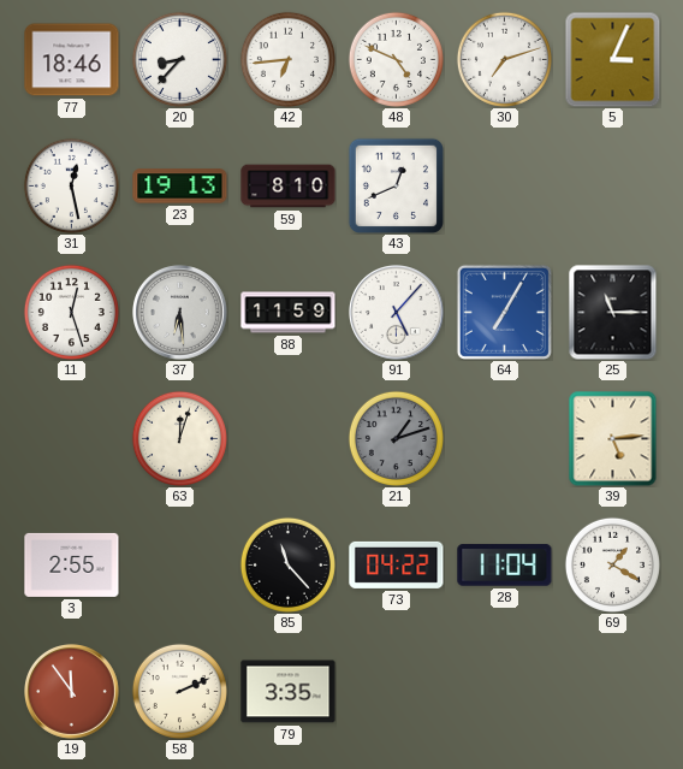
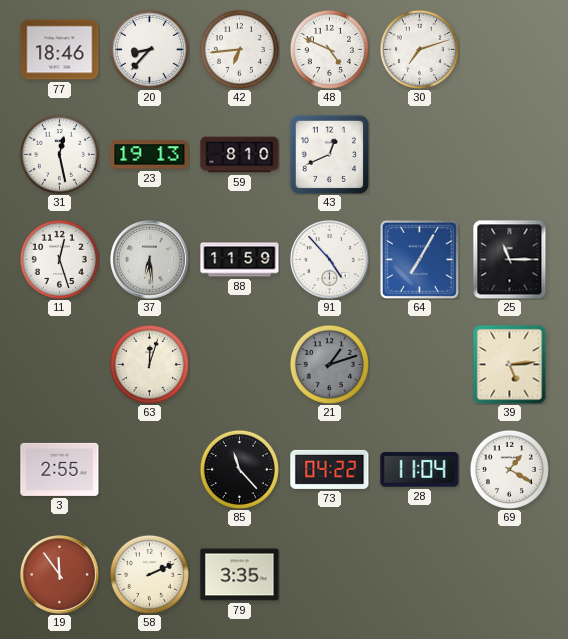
5: 3:04 -> none (612, 59)
91: 5:07 -> 4:53 (330, 260)
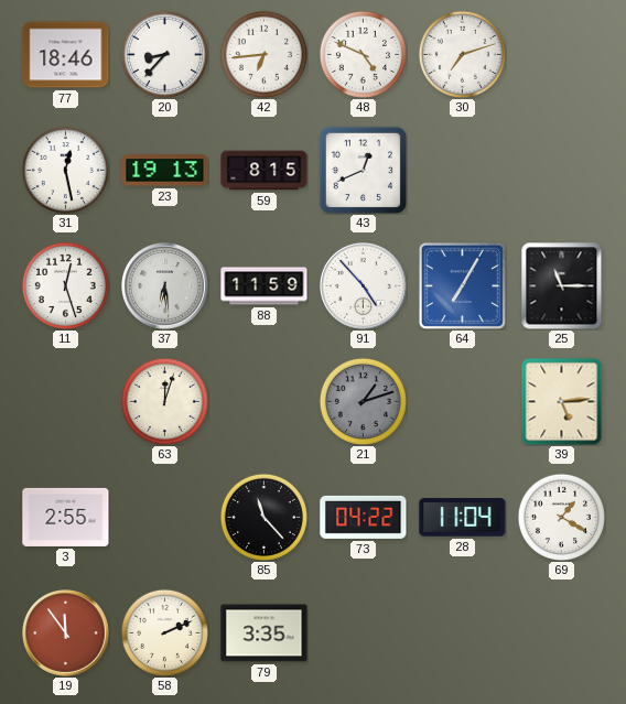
59: 8:10 -> 8:15 (265, 171)
